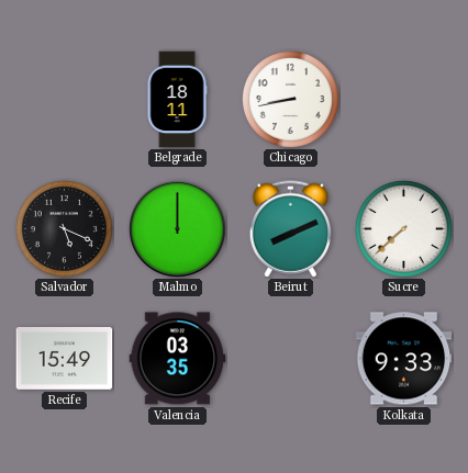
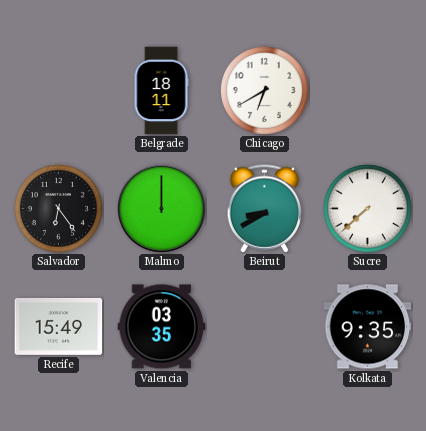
Chicago: 8:43 -> 6:40 (264, 90)
Salvador: 5:19 -> 6:24 (58, 208)
Beirut: 8:11 -> 8:40 (265, 209)
Kolkata: 9:33 -> 9:35 (368, 327)
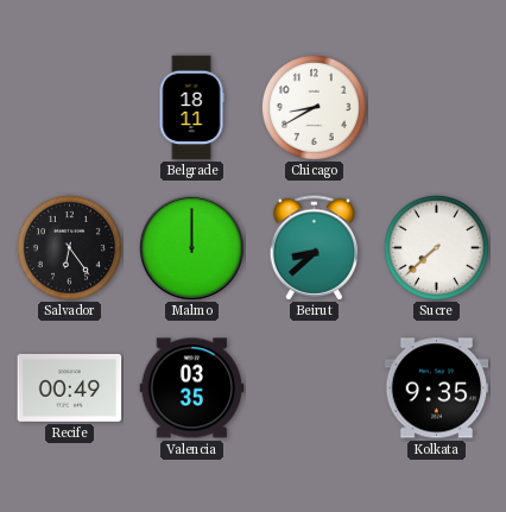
Chicago: 6:40 -> 8:40 (314, 107)
Beirut: 8:40 -> 8:38 (315, 248)
Recife: 15:49 -> 00:49 (70, 387)
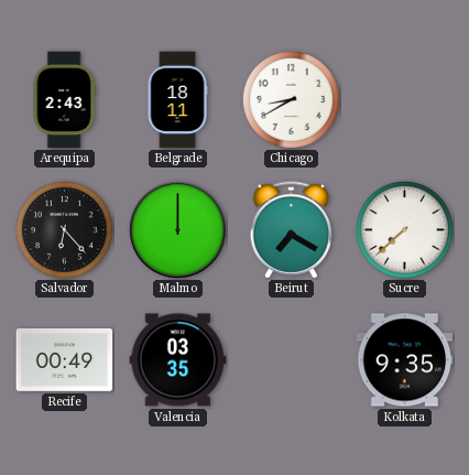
Arequipa: none -> 2:43 (64, 100)
Salvador: 6:24 -> 6:23 (64, 229)
Beirut: 8:38 -> 7:20 (292, 230)
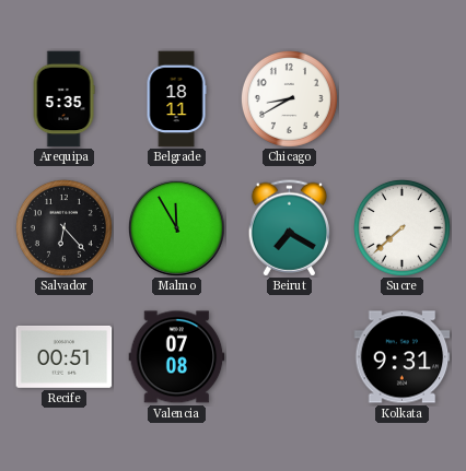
Arequipa: 2:43 -> 5:35 (63, 99)
Malmo: 12:00 -> 11:55 (176, 227)
Recife: 00:49 -> 00:51 (65, 356)
Valencia: 03:35 -> 07:08 (177, 357)
Kolkata: 9:35 -> 9:31 (403, 357)
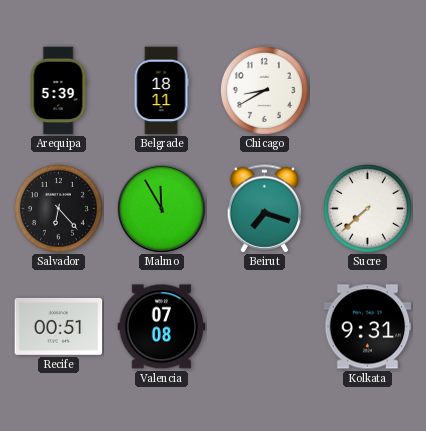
Arequipa: 5:35 -> 5:39 (58, 91)
Beirut: 7:20 -> 7:18 (265, 209)
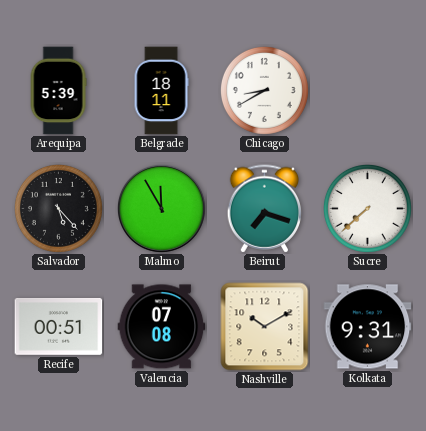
Salvador: 6:23 -> 5:23 (58, 208)
Nashville: none -> 10:10 (265, 327)
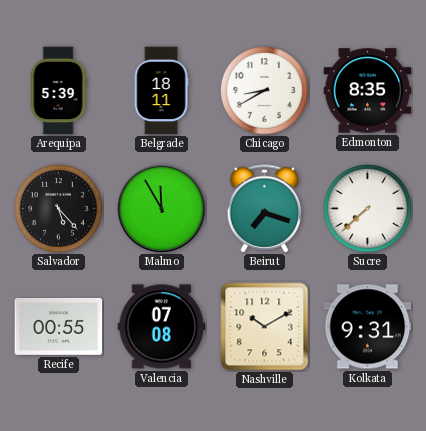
Edmonton: none -> 8:35 (368, 91)
Recife: 00:51 -> 00:55 (59, 326)
